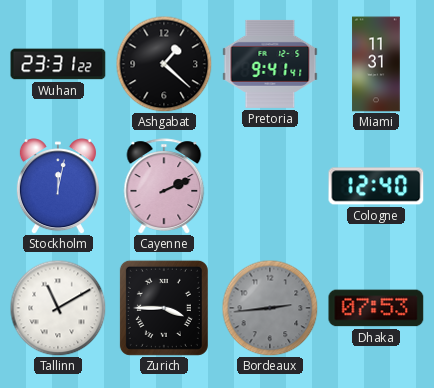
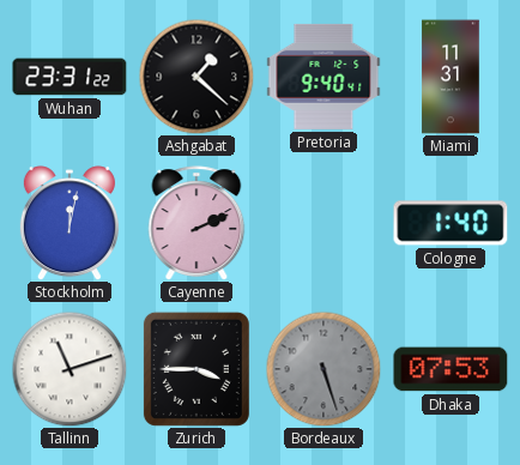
Pretoria: 9:41 -> 9:40 (324, 77)
Cologne: 12:40 -> 1:40 (451, 223)
Tallinn: 11:10 -> 11:12 (69, 369)
Bordeaux: 2:44 -> 5:27 (324, 369)
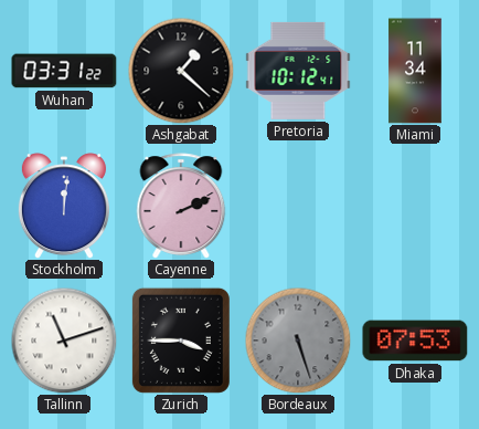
Wuhan: 23:31 -> 03:31 (64, 71)
Pretoria: 9:40 -> 10:12 (298, 71)
Miami: 11:31 -> 11:34 (415, 71)
Stockholm: 12:02 -> 12:01 (64, 206)
Cologne: 1:40 -> none (451, 223)
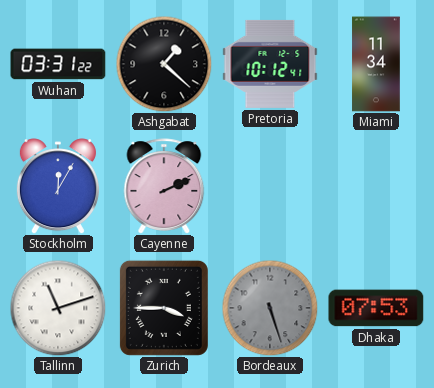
Stockholm: 12:01 -> 12:05 (58, 186)
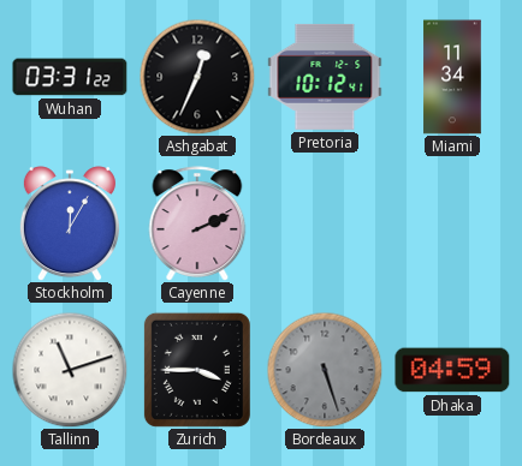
Ashgabat: 1:22 -> 12:34 (197, 77)
Dhaka: 07:53 -> 04:59 (452, 370)
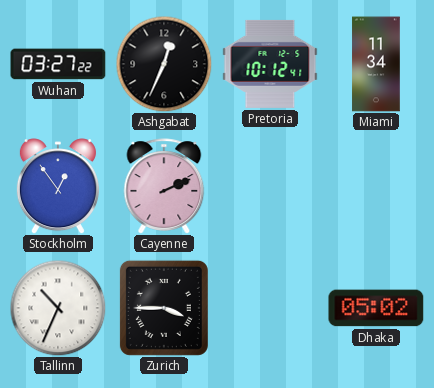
Wuhan: 03:31 -> 03:27 (58, 64)
Stockholm: 12:05 -> 12:54 (58, 186)
Tallinn: 11:12 -> 10:34 (58, 308)
Bordeaux: 5:27 -> none (325, 370)
Dhaka: 04:59 -> 05:02 (376, 308)
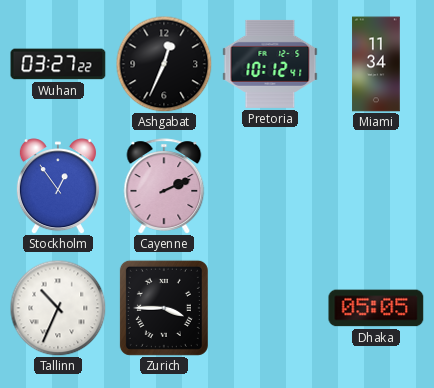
Dhaka: 05:02 -> 05:05 (376, 308)
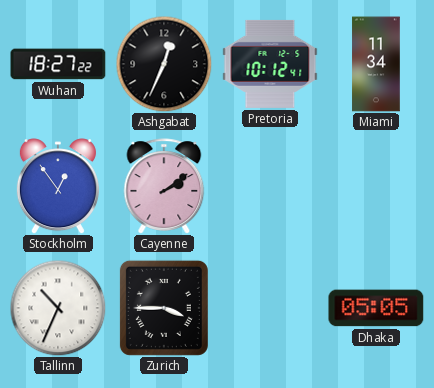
Wuhan: 03:27 -> 18:27 (58, 64)
Cayenne: 2:11 -> 2:09 (164, 186)
